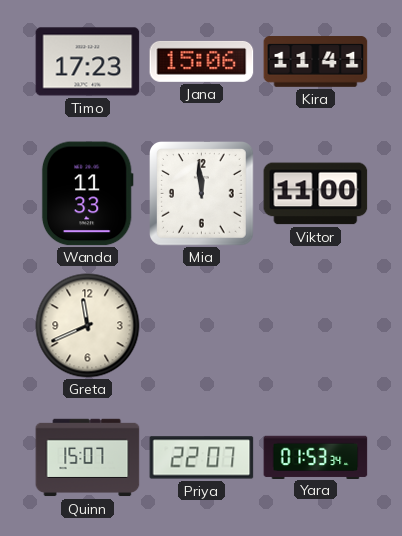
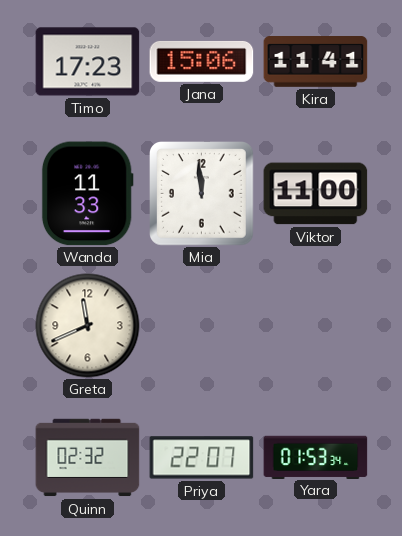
Quinn: 15:07 -> 02:32 (88, 458)
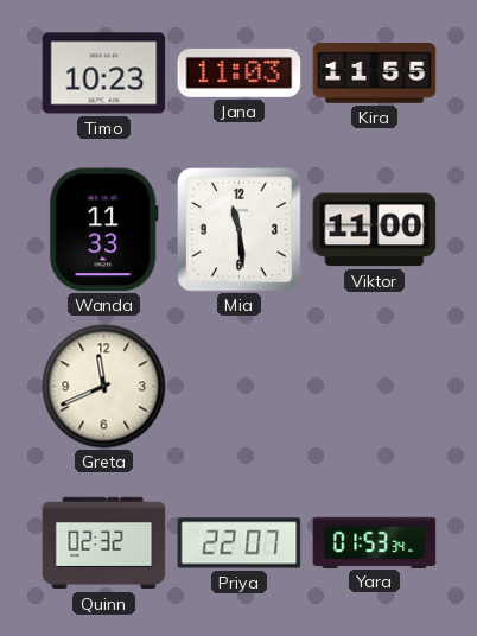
Timo: 17:23 -> 10:23 (104, 74)
Jana: 15:06 -> 11:03 (240, 72)
Kira: 11:41 -> 11:55 (375, 74)
Mia: 11:59 -> 11:29 (240, 230)
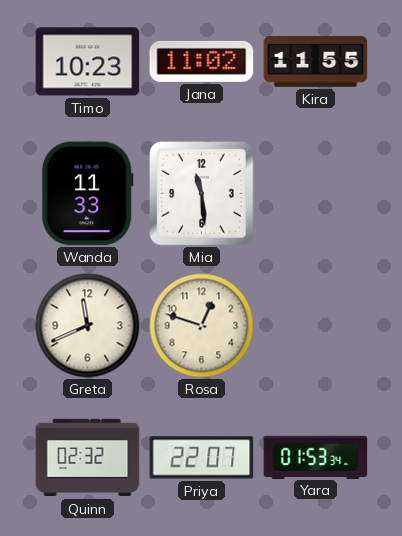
Jana: 11:03 -> 11:02 (202, 61)
Viktor: 11:00 -> none (375, 230)
Rosa: none -> 12:48 (202, 326)
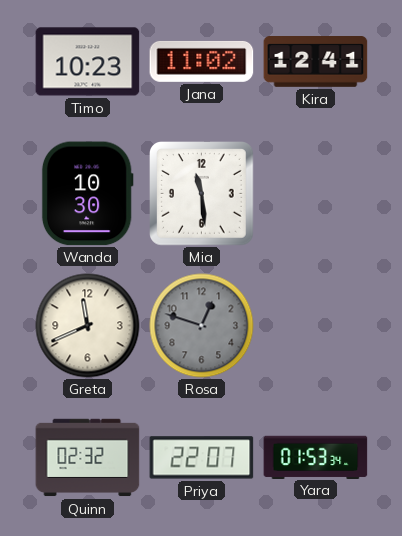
Kira: 11:55 -> 12:41 (316, 62)
Wanda: 11:33 -> 10:30 (87, 194)
Rosa dial: cream -> grey (202, 326)
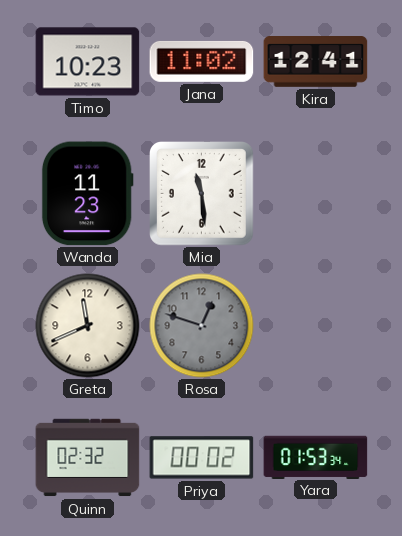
Wanda: 10:30 -> 11:23 (87, 194)
Priya: 22:07 -> 00:02 (202, 458)
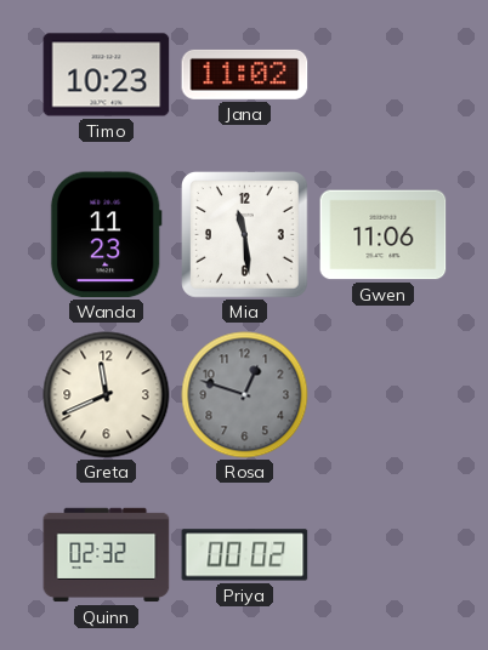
Kira: 12:41 -> none (316, 62)
Gwen: none -> 11:06 (384, 235)
Yara: 01:53 -> none (316, 457)
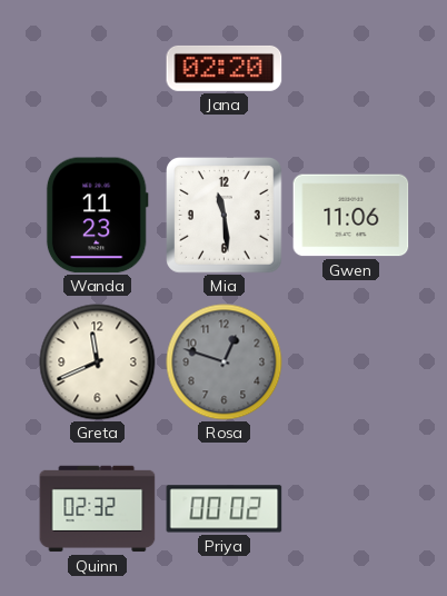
Timo: 10:23 -> none (107, 75)
Jana: 11:02 -> 02:20 (225, 68)
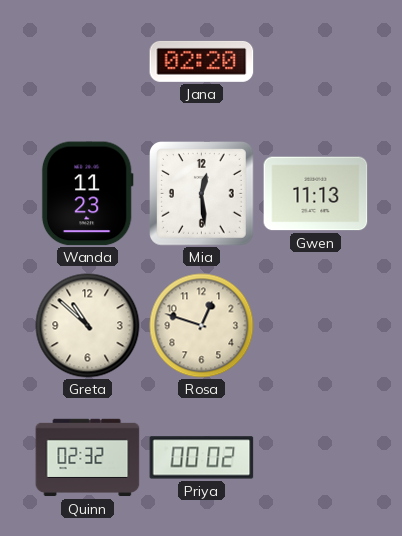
Mia: 11:29 -> 12:29 (202, 194)
Gwen: 11:06 -> 11:13 (316, 194)
Greta: 11:41 -> 10:52 (88, 326)
Rosa dial: grey -> cream (202, 326)
